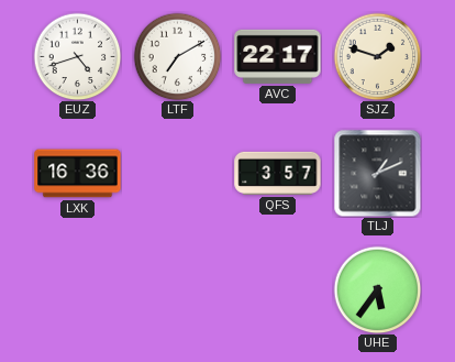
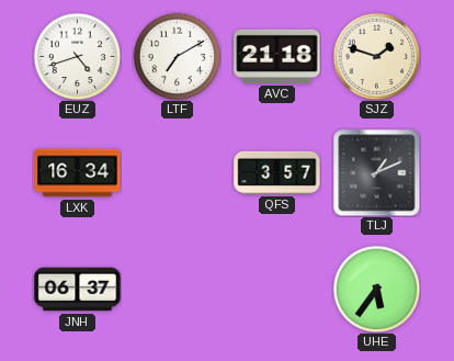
AVC: 22:17 -> 21:18 (277, 56)
LXK: 16:36 -> 16:34 (78, 173)
JNH: none -> 06:37 (78, 290)
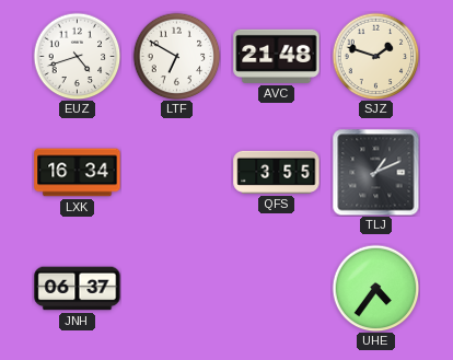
LTF: 7:10 -> 6:50 (176, 56)
AVC: 21:18 -> 21:48 (277, 56)
QFS: 3:57 -> 3:55 (277, 172)
UHE: 5:36 -> 4:36 (375, 288)
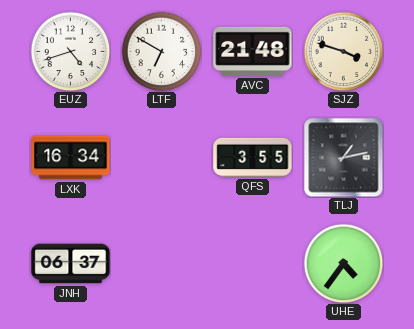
SJZ: 1:48 -> 3:48 (343, 51)
TLJ: 1:11 -> 1:13 (343, 157)
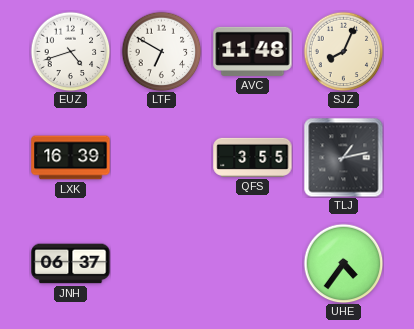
AVC: 21:48 -> 11:48 (253, 51)
SJZ: 3:48 -> 8:04 (343, 51)
LXK: 16:34 -> 16:39 (71, 158)
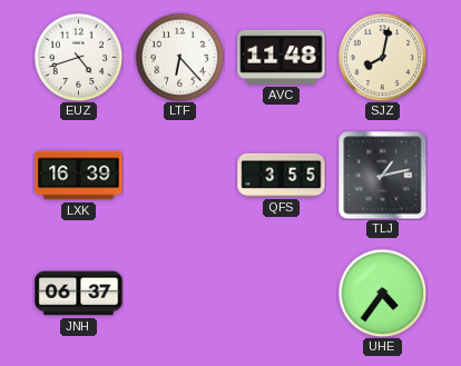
LTF: 6:50 -> 6:23 (179, 57)
SJZ: 8:04 -> 8:02 (382, 57)
